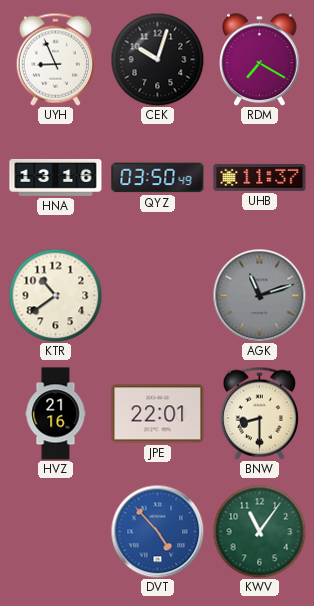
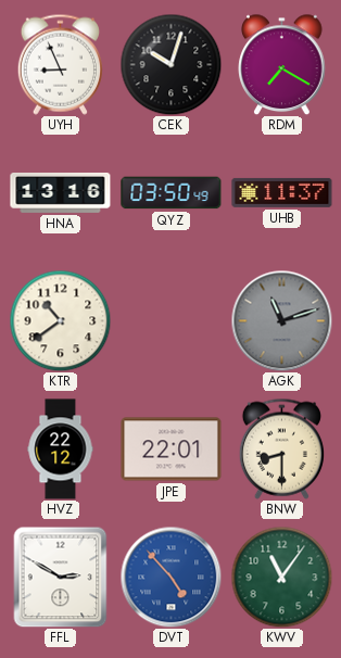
HVZ: 21:16 -> 22:12 (61, 450)
FFL: none -> 2:50 (61, 577)
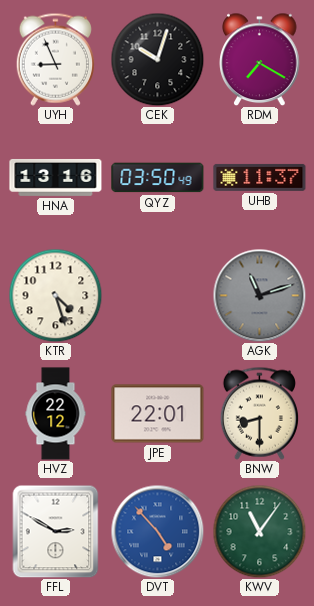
KTR: 10:39 -> 4:27 (55, 295)
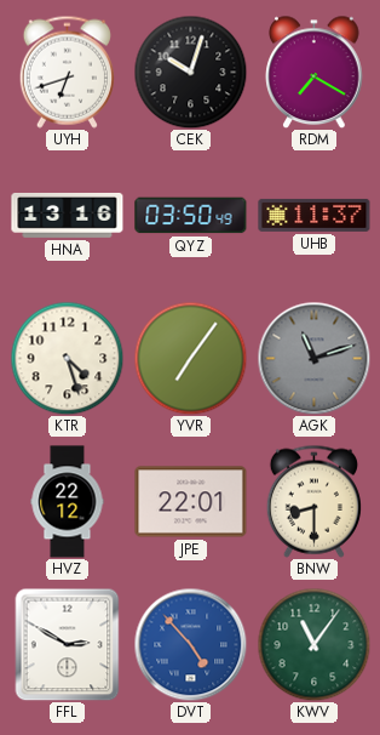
UYH: 8:56 -> 6:42 (67, 72)
YVR: none -> 7:06 (190, 358)
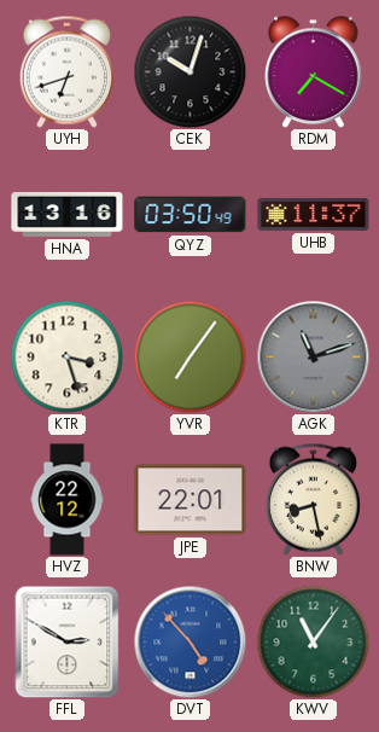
KTR: 4:27 -> 3:27 (66, 356)
BNW: 8:30 -> 8:28 (313, 499)
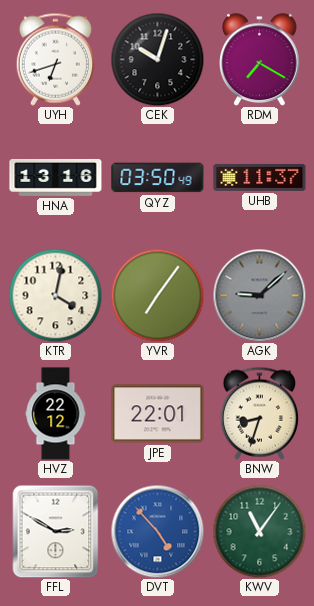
KTR: 3:27 -> 4:02 (55, 295)
AGK: 11:12 -> 9:08 (259, 295)
BNW: 8:28 -> 8:33 (259, 413)
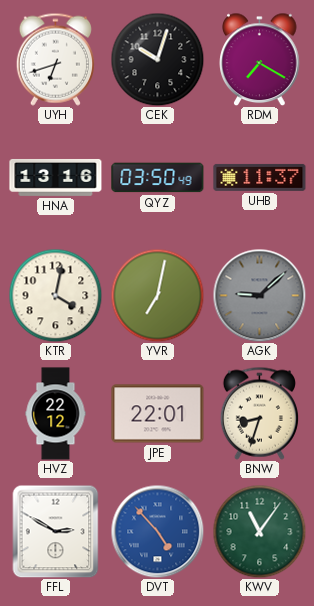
YVR: 7:06 -> 7:02 (157, 295)
